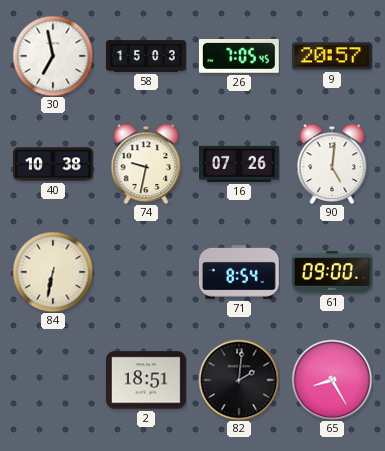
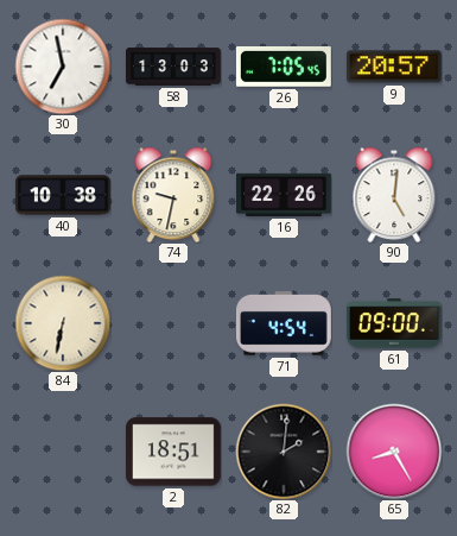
58: 15:03 -> 13:03 (174, 67)
16: 07:26 -> 22:26 (285, 195)
71: 8:54 -> 4:54 (284, 323)
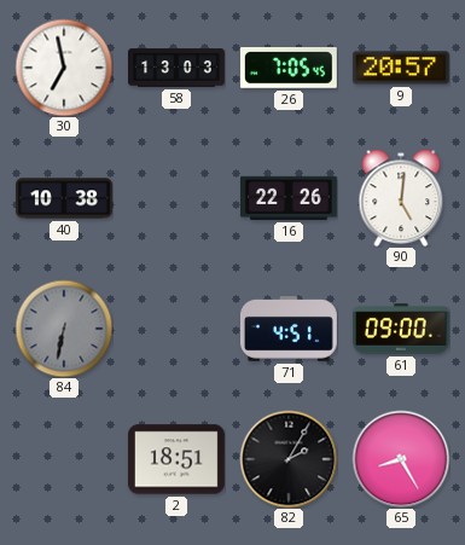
74: 9:32 -> none (173, 195)
84 dial: cream -> grey (64, 329)
71: 4:54 -> 4:51 (289, 329)
82: 2:01 -> 2:05 (289, 459)
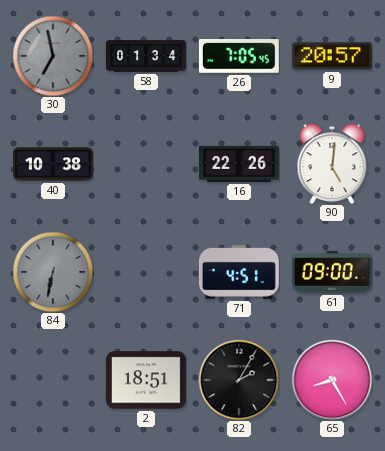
30 dial: white -> grey (53, 56)
58: 13:03 -> 01:34 (147, 56)
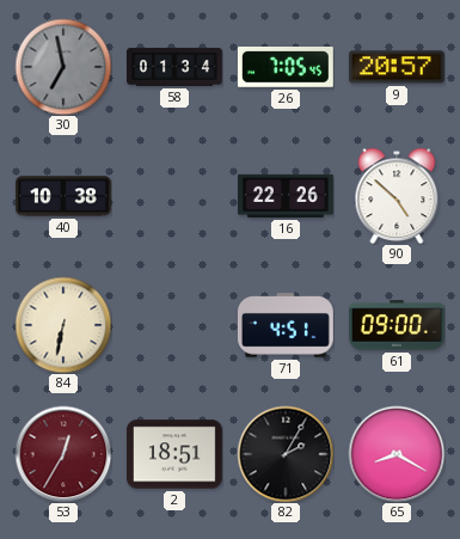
90: 5:01 -> 4:52 (397, 196)
84 dial: grey -> cream (63, 325)
53: none -> 12:35 (63, 454)
65: 8:25 -> 8:20 (397, 454)
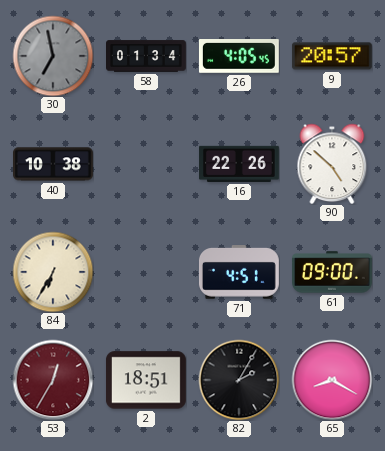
26: 7:05 -> 4:05 (239, 57)
84: 6:32 -> 6:35 (53, 272)
